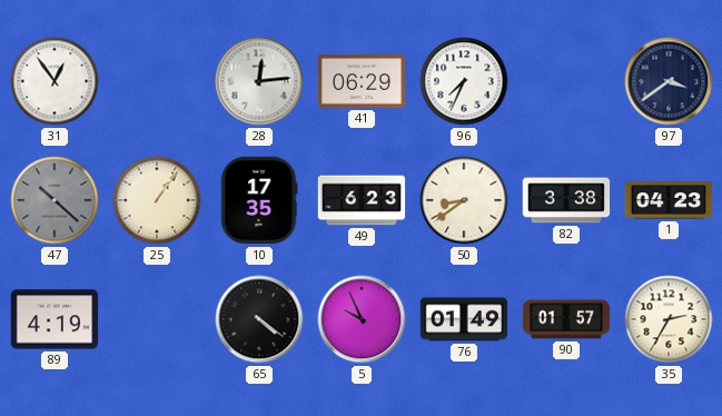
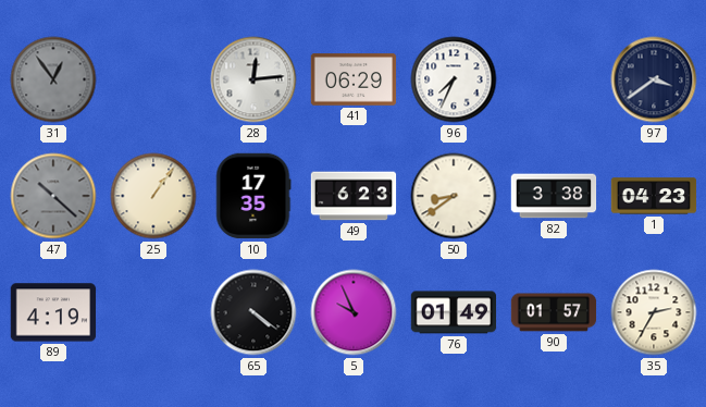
31 dial: white -> grey (53, 79)
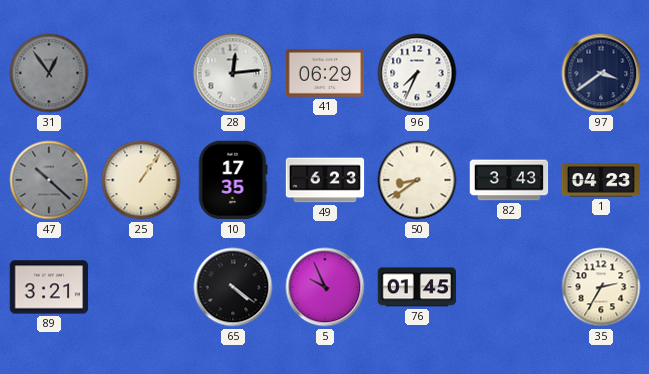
82: 3:38 -> 3:43 (509, 180)
89: 4:19 -> 3:21 (49, 287)
76: 01:49 -> 01:45 (417, 287)
90: 01:57 -> none (554, 312)
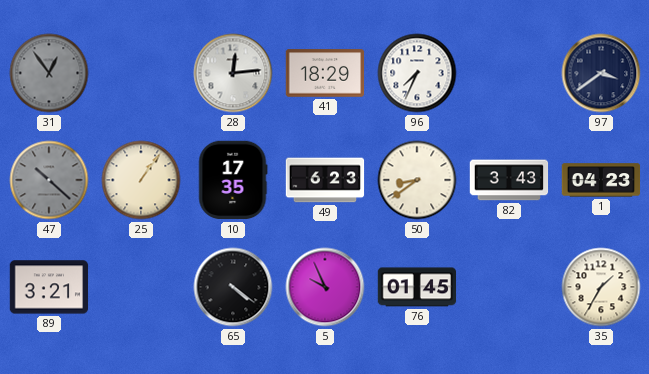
41: 06:29 -> 18:29 (325, 73)
35: 2:35 -> 1:35 (601, 287)
